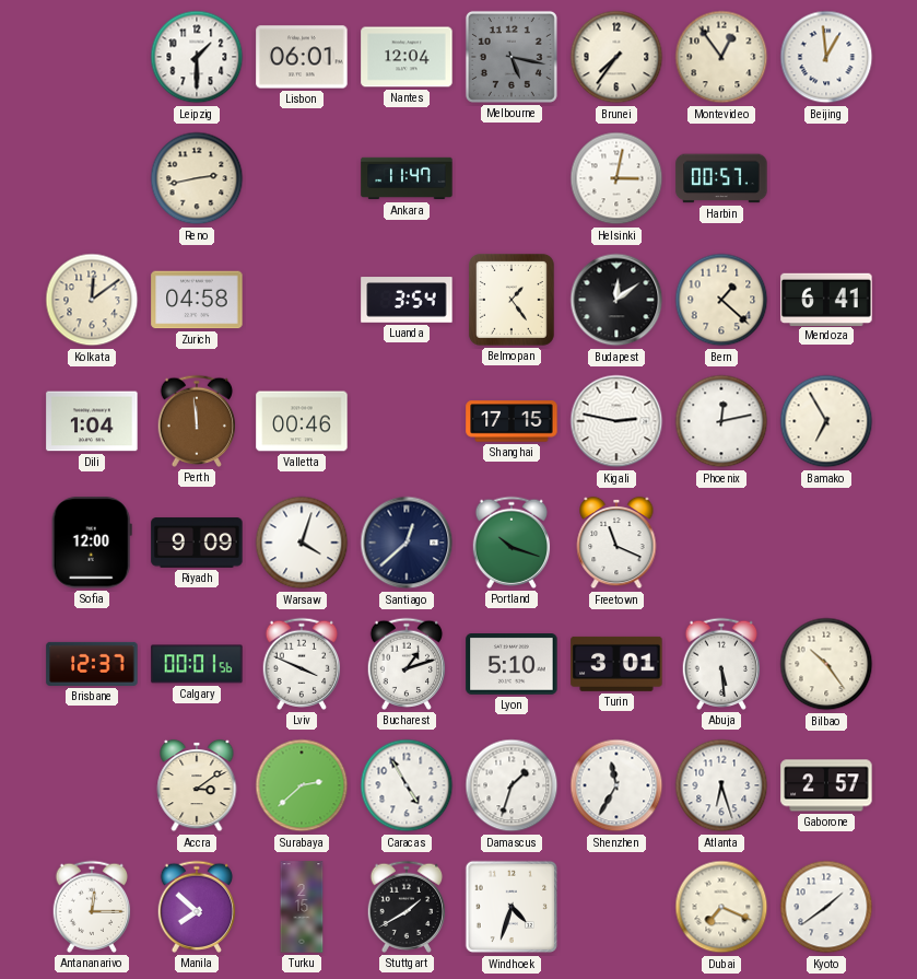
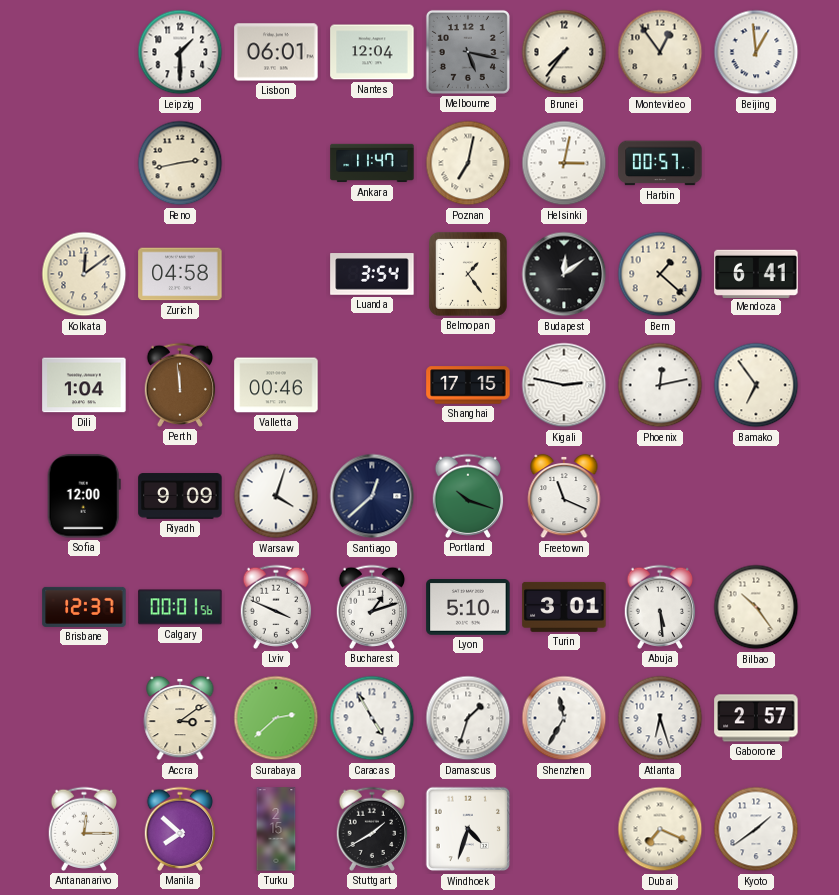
Poznan: none -> 7:02 (468, 163)
Bamako: 6:55 -> 6:54 (756, 385)
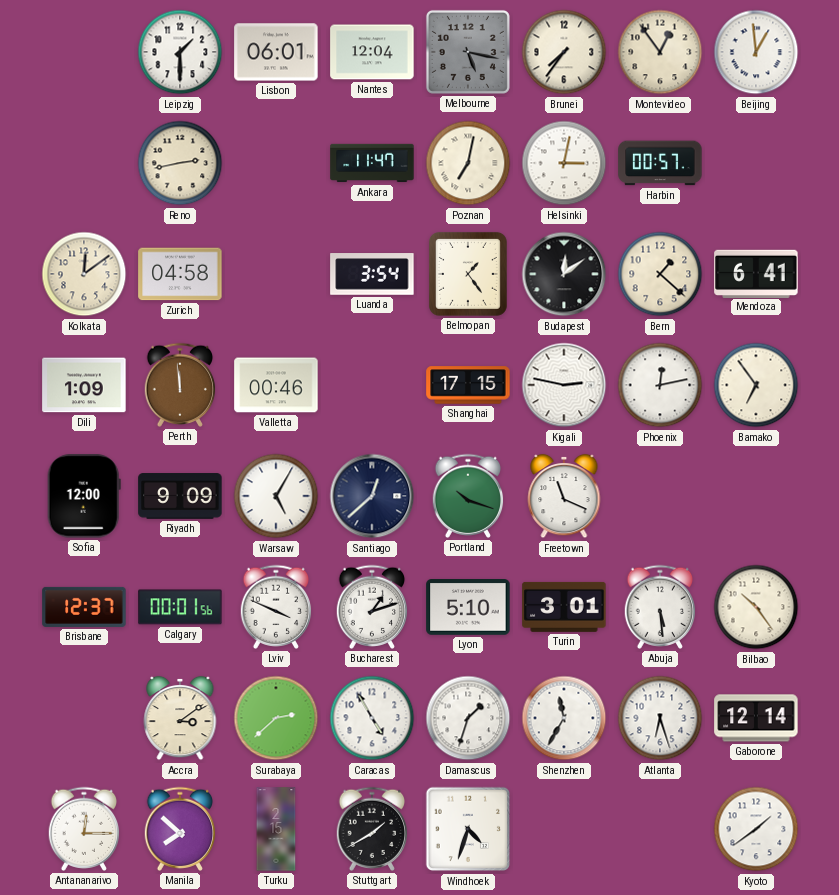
Dili: 1:04 -> 1:09 (84, 385)
Warsaw: 4:03 -> 5:05 (276, 496)
Gaborone: 2:57 -> 12:14 (756, 718)
Dubai: 7:19 -> none (660, 829)
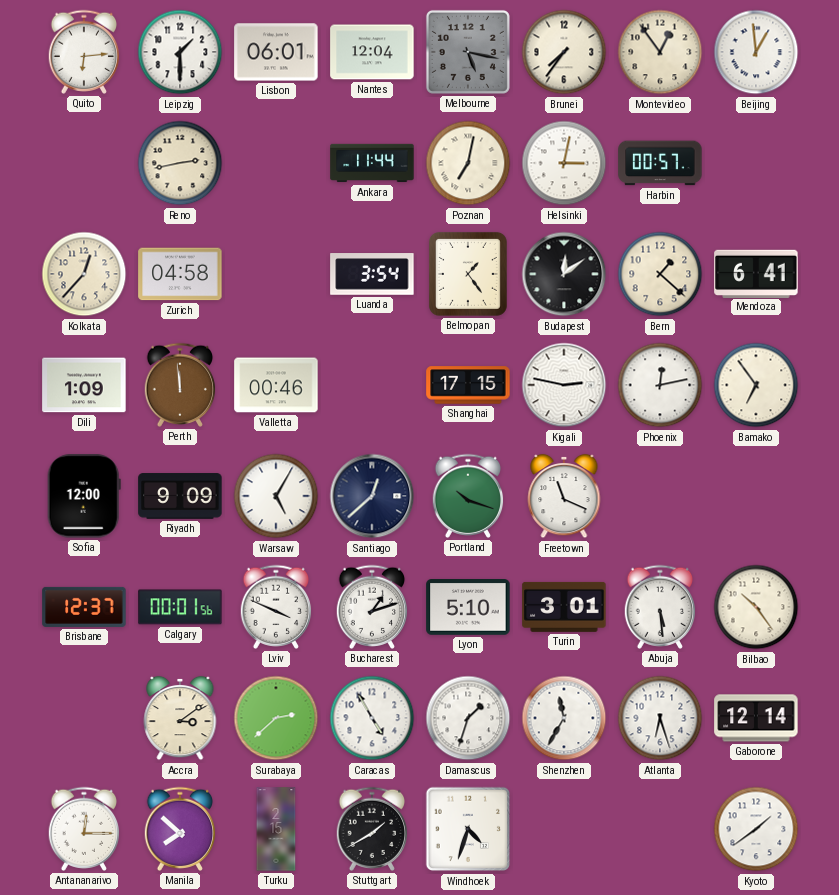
Quito: none -> 6:14 (84, 52)
Ankara: 11:47 -> 11:44 (372, 163)
Kolkata: 12:09 -> 12:37 (84, 274)
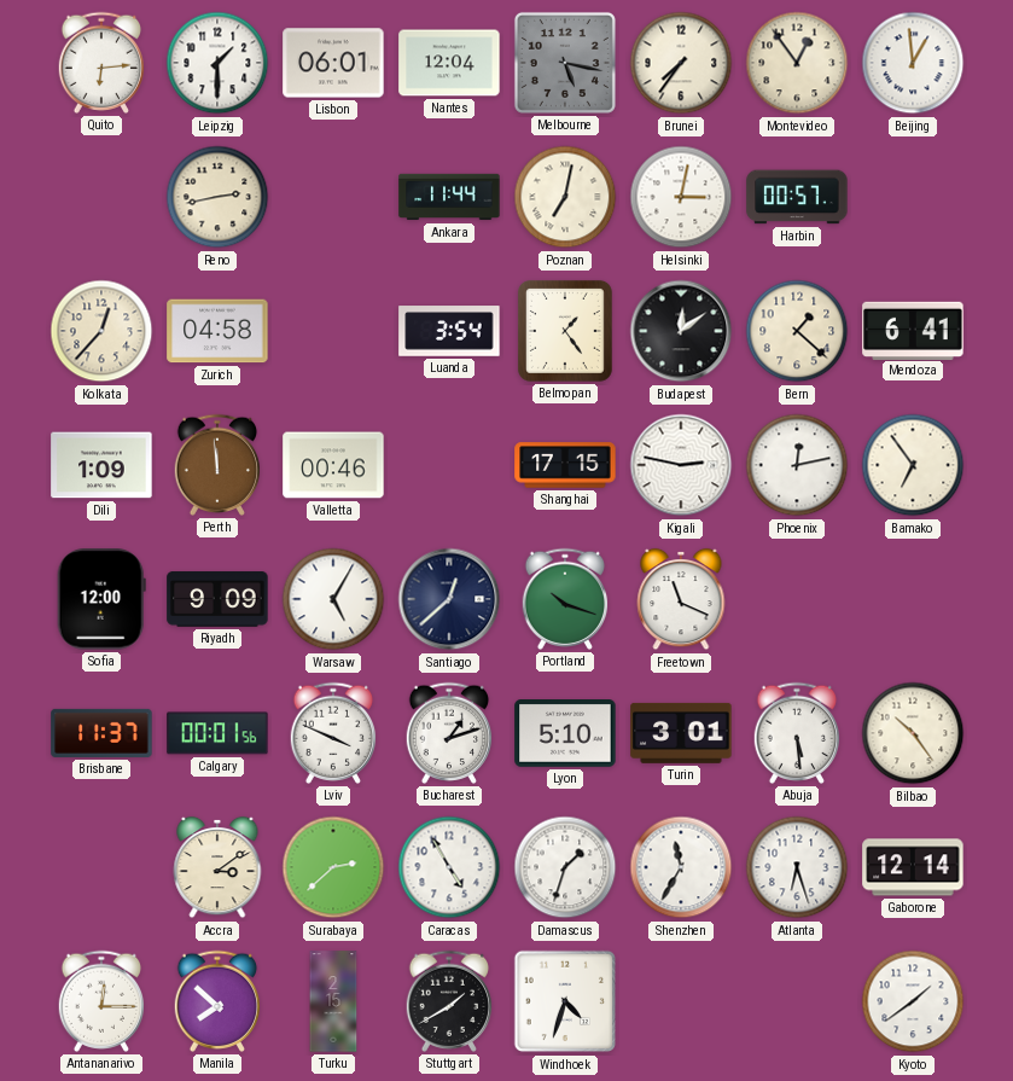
Brisbane: 12:37 -> 11:37 (101, 733)
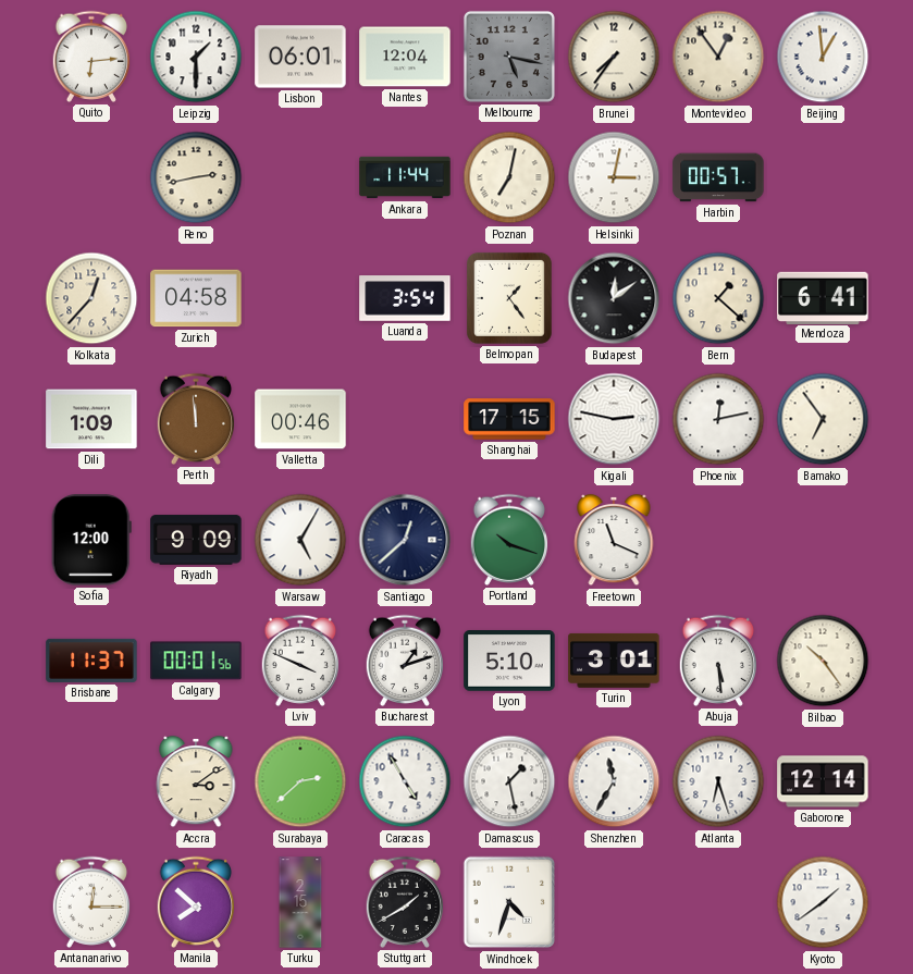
Damascus: 1:33 -> 1:28 (509, 781)
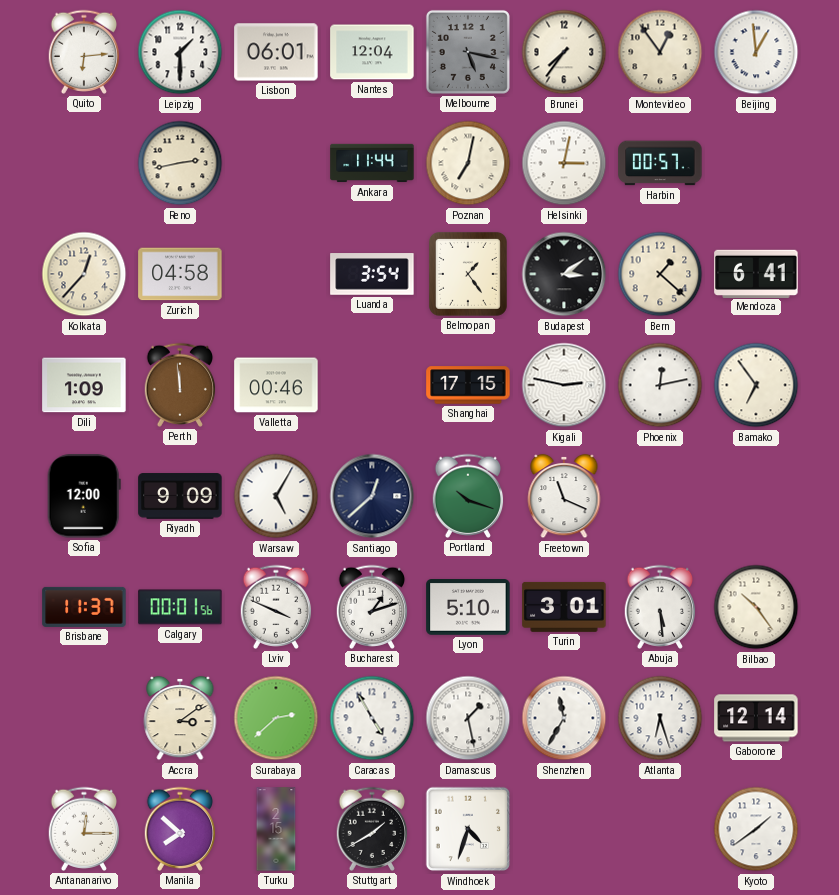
Budapest: 12:09 -> 3:09 (564, 274)
